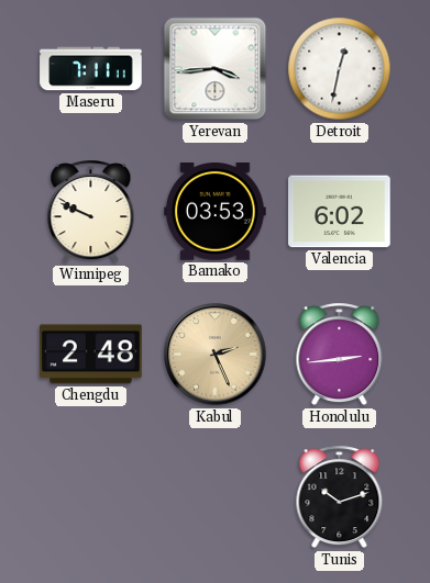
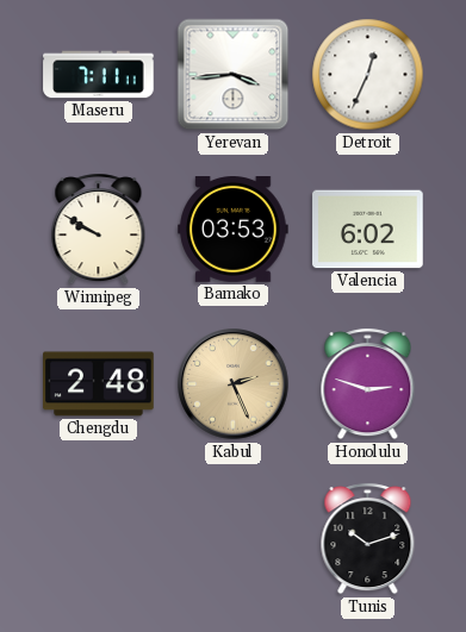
Detroit: 12:32 -> 12:34 (368, 75)
Winnipeg: 9:49 -> 9:50 (99, 230)
Honolulu: 2:44 -> 2:48 (368, 384)
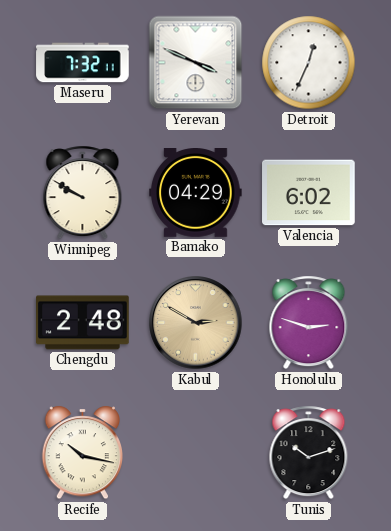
Maseru: 7:11 -> 7:32 (83, 63)
Yerevan: 3:44 -> 3:49 (196, 63)
Bamako: 03:53 -> 04:29 (196, 193)
Kabul: 2:26 -> 2:50 (196, 323)
Recife: none -> 10:17 (83, 453)
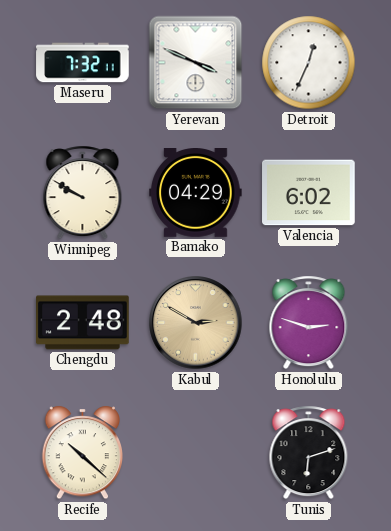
Recife: 10:17 -> 10:22 (83, 453)
Tunis: 10:12 -> 6:12 (309, 453)
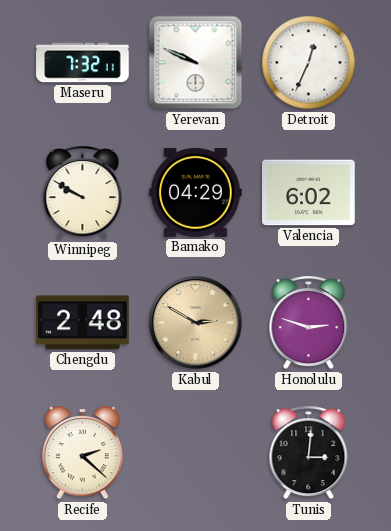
Yerevan: 3:49 -> 9:49 (196, 63)
Recife: 10:22 -> 2:22 (83, 453)
Tunis: 6:12 -> 3:01 (309, 453)
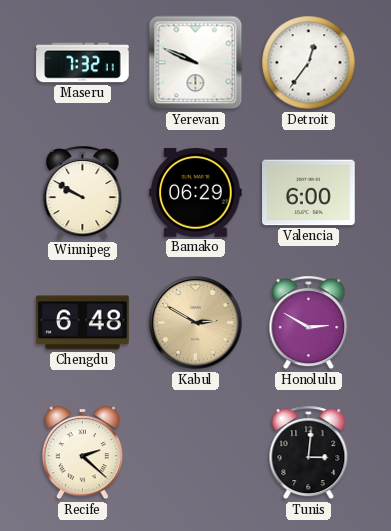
Detroit: 12:34 -> 12:36 (309, 63)
Bamako: 04:29 -> 06:29 (196, 193)
Valencia: 6:02 -> 6:00 (309, 193)
Chengdu: 2:48 -> 6:48 (83, 323)
Honolulu: 2:48 -> 2:50 (309, 323)
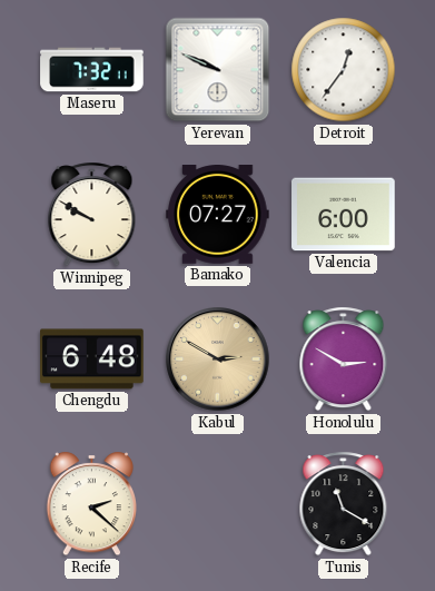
Bamako: 06:29 -> 07:27 (218, 215)
Tunis: 3:01 -> 11:20 (344, 504)
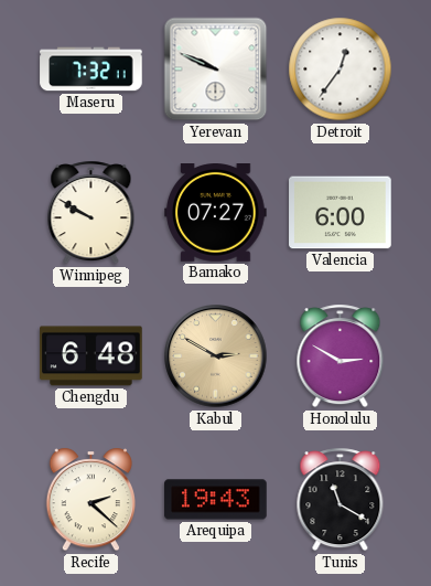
Arequipa: none -> 19:43 (216, 500)
